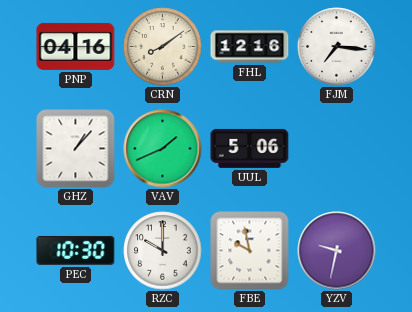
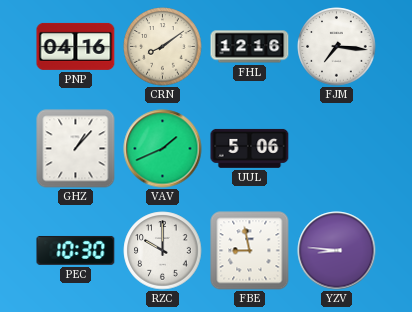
FBE: 9:58 -> 8:58 (250, 251)
YZV: 9:32 -> 8:46 (337, 251)
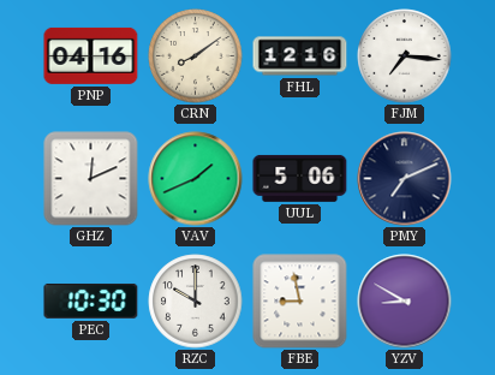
GHZ: 1:07 -> 12:11 (91, 179)
PMY: none -> 7:11 (405, 179)
YZV: 8:46 -> 8:50 (405, 302)
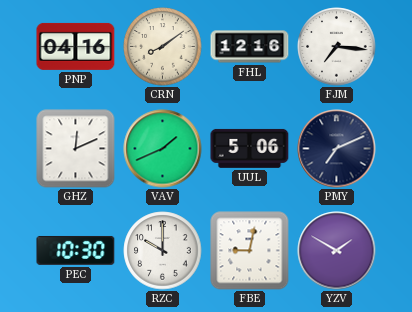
FBE: 8:58 -> 9:02 (250, 251)
YZV: 8:50 -> 1:50 (337, 251)
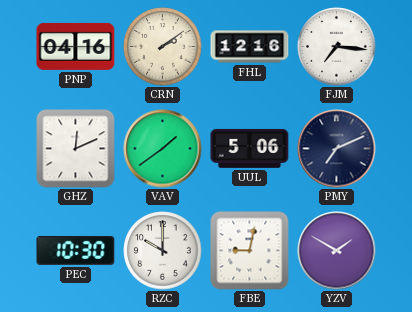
CRN: 8:09 -> 2:09 (163, 47)
VAV: 1:41 -> 1:39 (163, 149)
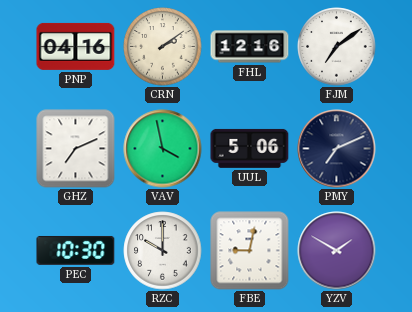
FJM: 7:16 -> 7:09 (337, 47)
GHZ: 12:11 -> 7:11 (76, 149)
VAV: 1:39 -> 3:58 (163, 149)
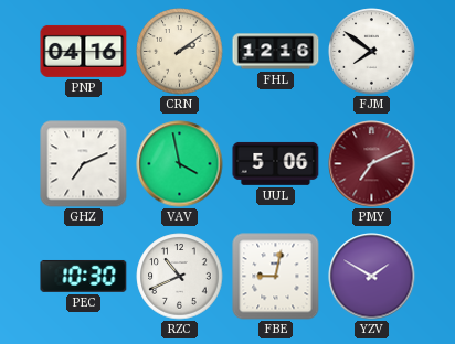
FJM: 7:09 -> 7:51 (372, 52)
PMY dial: navy -> burgundy (372, 164)
RZC: 10:00 -> 10:41 (180, 277)
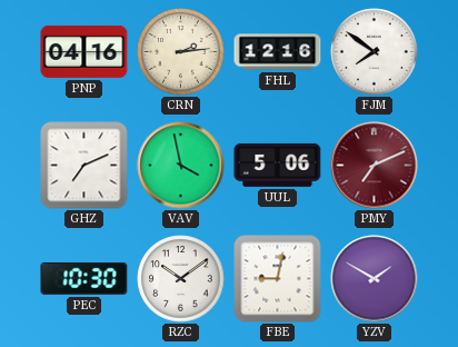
CRN: 2:09 -> 2:14 (181, 52)
RZC: 10:41 -> 10:09 (181, 279)
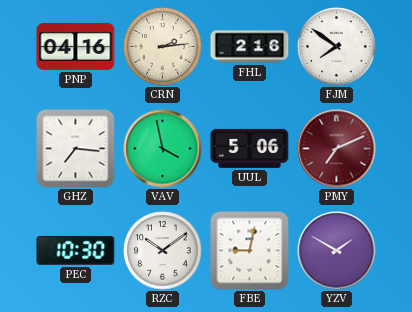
FHL: 12:16 -> 2:16 (250, 47)
GHZ: 7:11 -> 7:16 (76, 149)
